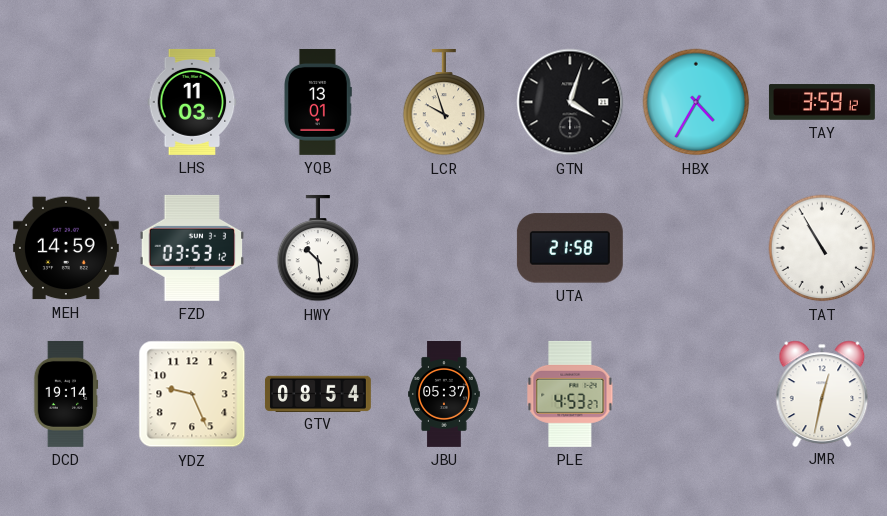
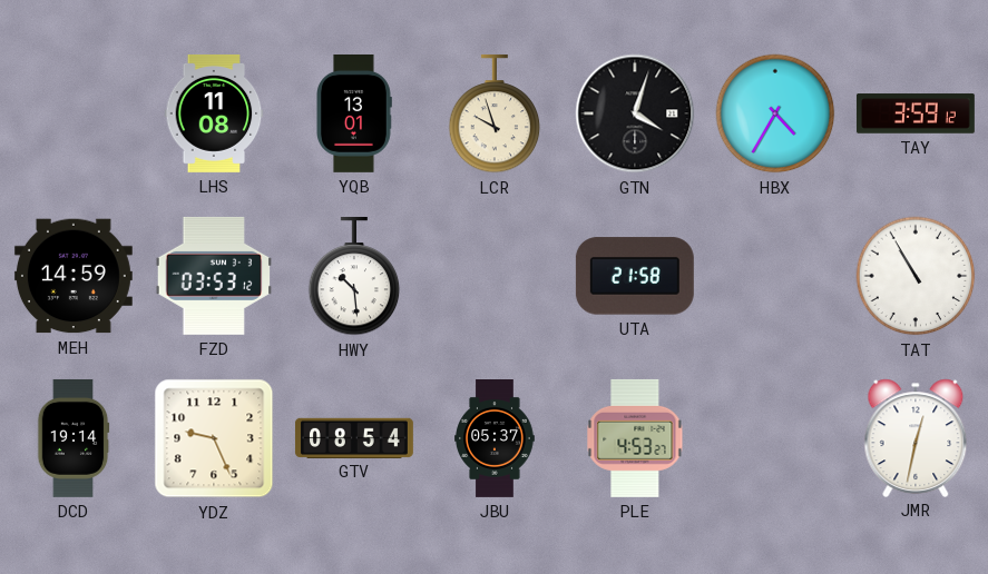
LHS: 11:03 -> 11:08 (214, 113)
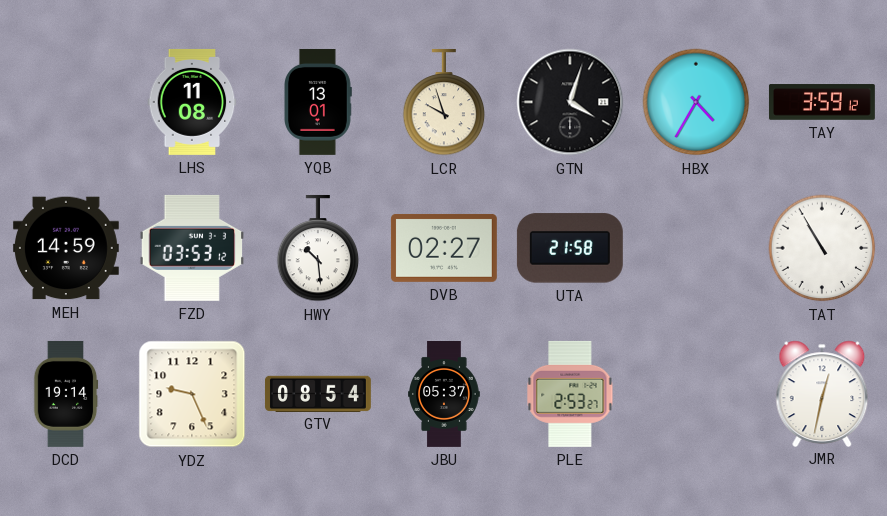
DVB: none -> 02:27 (444, 248)
PLE: 4:53 -> 2:53 (570, 394)
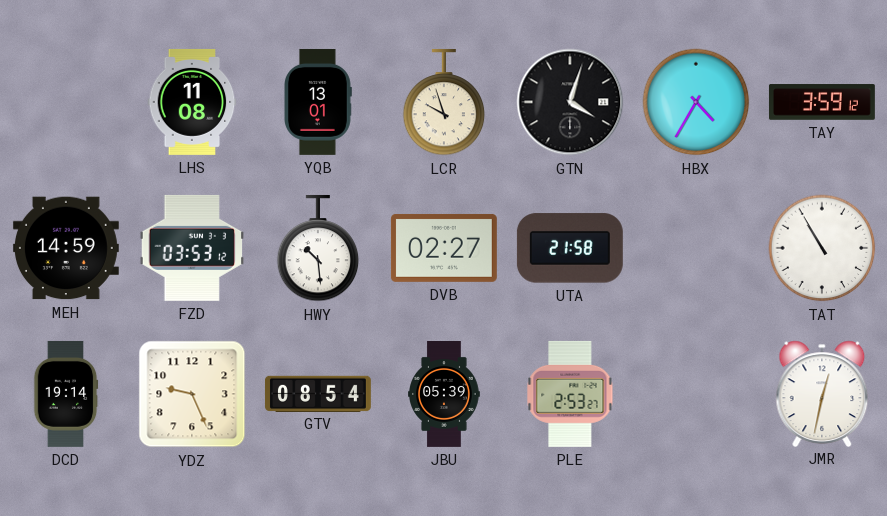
JBU: 05:37 -> 05:39 (445, 395)
